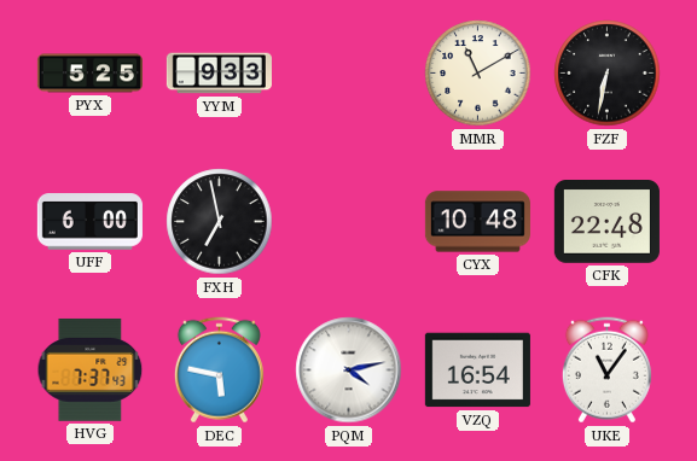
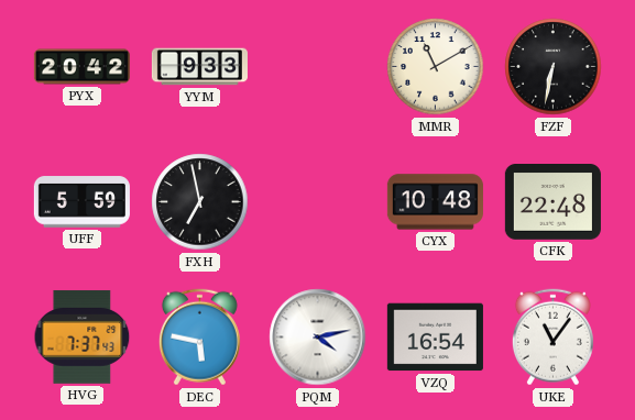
PYX: 5:25 -> 20:42 (81, 67)
UFF: 6:00 -> 5:59 (81, 202)
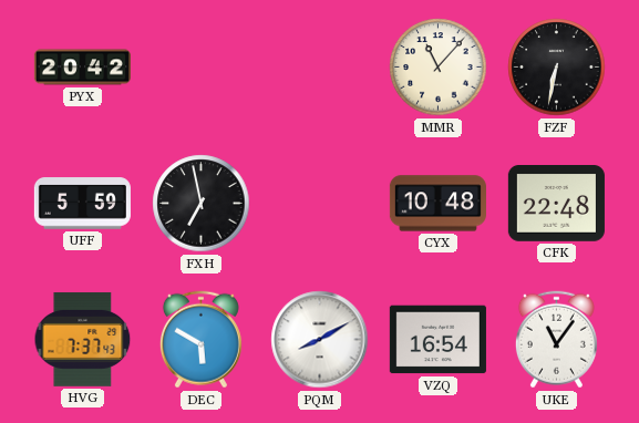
YYM: 9:33 -> none (199, 67)
MMR: 11:10 -> 11:07 (439, 68)
DEC: 5:47 -> 5:50 (200, 340)
PQM: 4:13 -> 8:10 (320, 340)
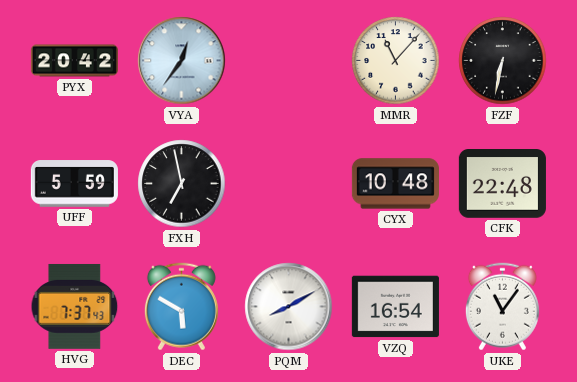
VYA: none -> 12:36 (182, 61)
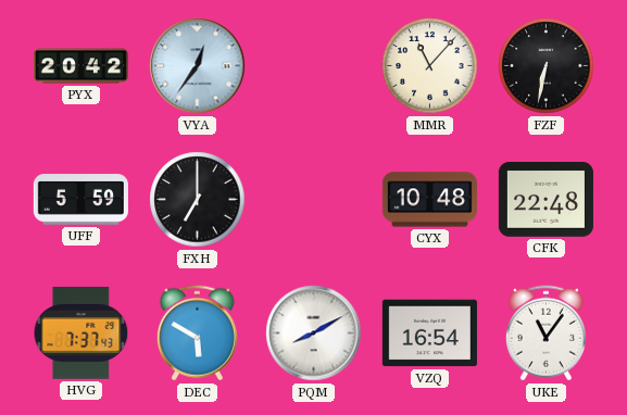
FXH: 6:58 -> 7:00 (198, 200)
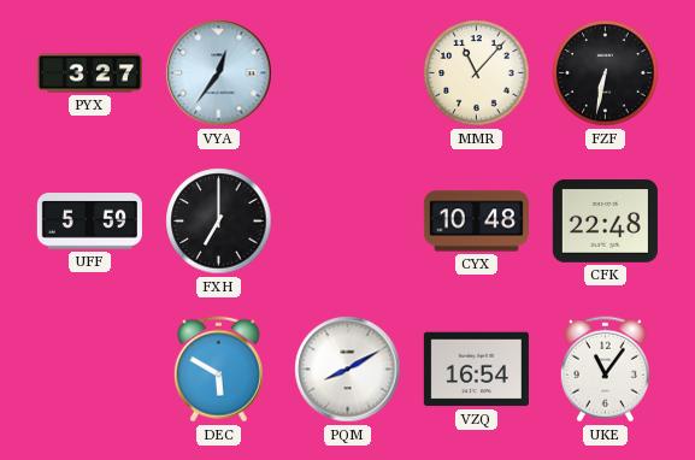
PYX: 20:42 -> 3:27 (89, 73)
HVG: 7:37 -> none (81, 332)
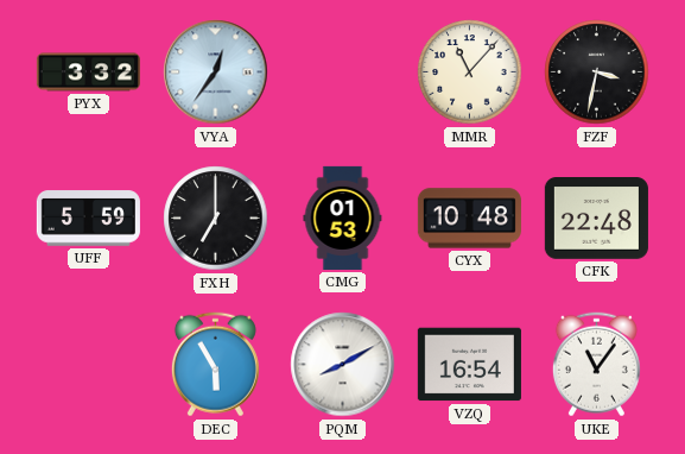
PYX: 3:27 -> 3:32 (88, 72)
FZF: 6:32 -> 3:32 (597, 72)
CMG: none -> 01:53 (343, 217)
DEC: 5:50 -> 5:55 (215, 365)
